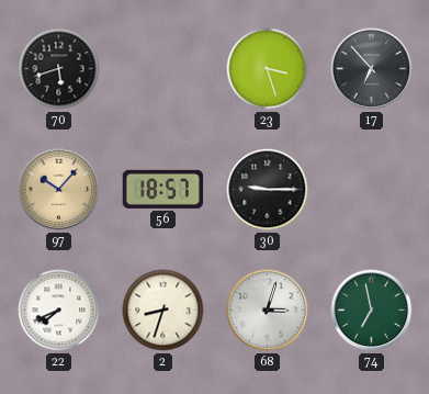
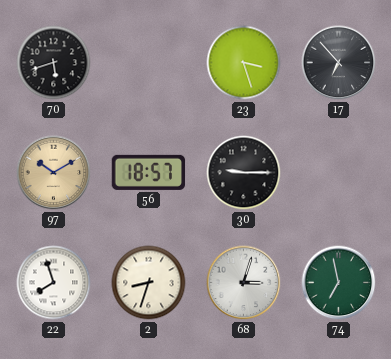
97: 10:07 -> 10:10 (54, 173)
22: 7:41 -> 7:57 (54, 283)
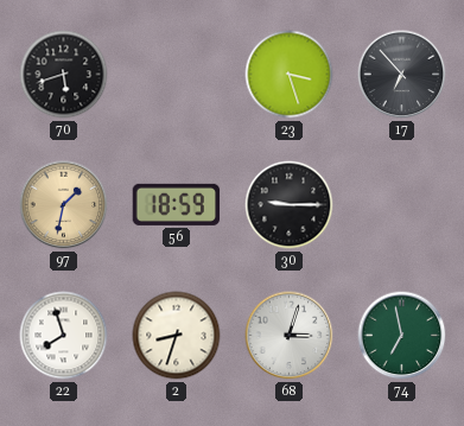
97: 10:10 -> 1:32 (64, 205)
56: 18:57 -> 18:59 (177, 204)
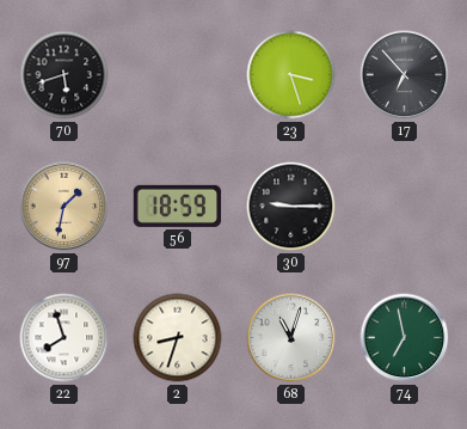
68: 3:03 -> 11:03 (291, 338)
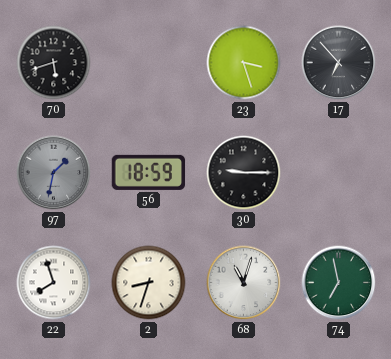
97 dial: champagne -> grey (54, 173)
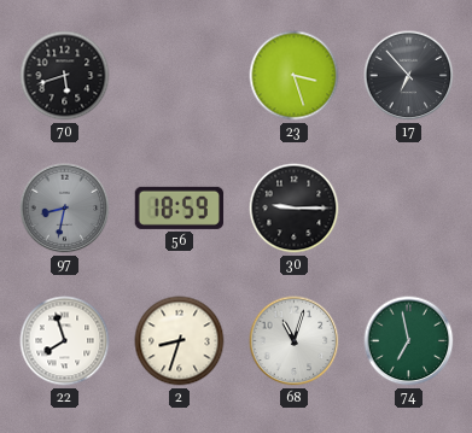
97: 1:32 -> 8:32 (65, 209)
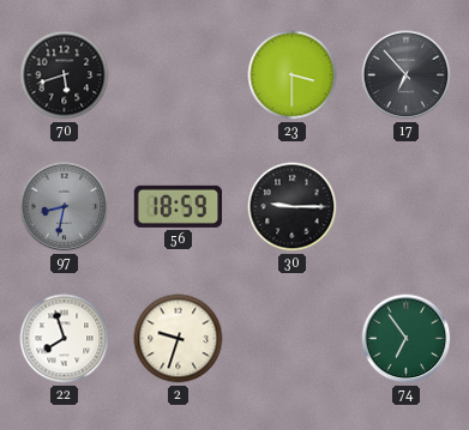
23: 3:27 -> 3:30 (293, 75)
2: 8:33 -> 9:33 (179, 339)
68: 11:03 -> none (295, 341)
74: 6:58 -> 6:54 (407, 339)
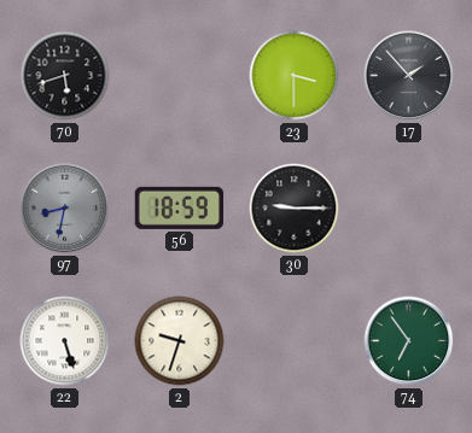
17: 6:53 -> 1:53 (409, 76)
22: 7:57 -> 5:27 (65, 341)
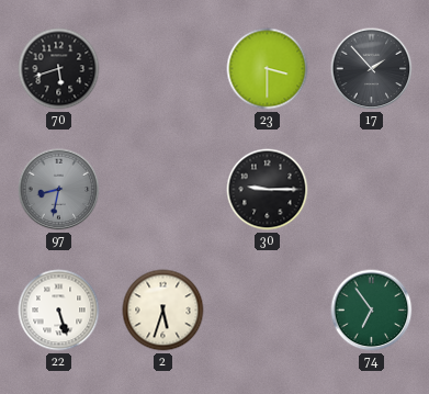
56: 18:59 -> none (180, 207)
2: 9:33 -> 5:33 (163, 311)
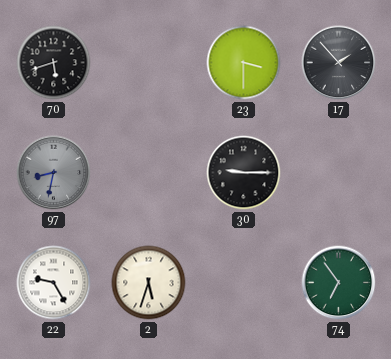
22: 5:27 -> 9:25 (54, 283)
